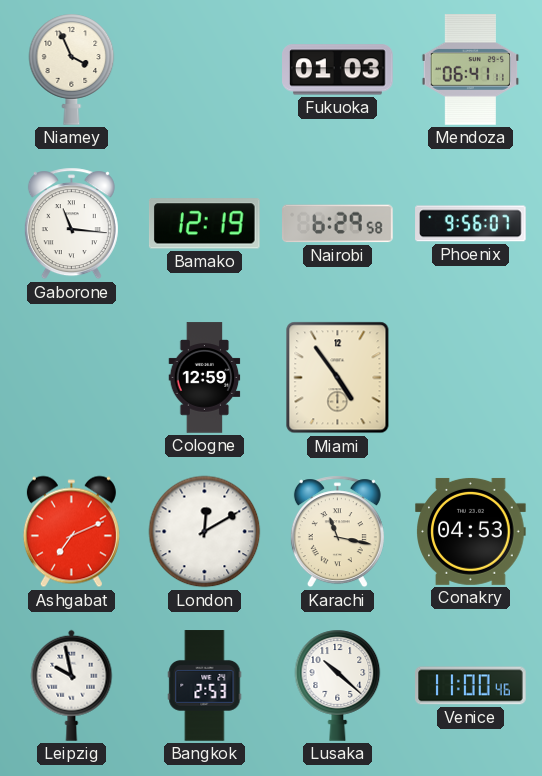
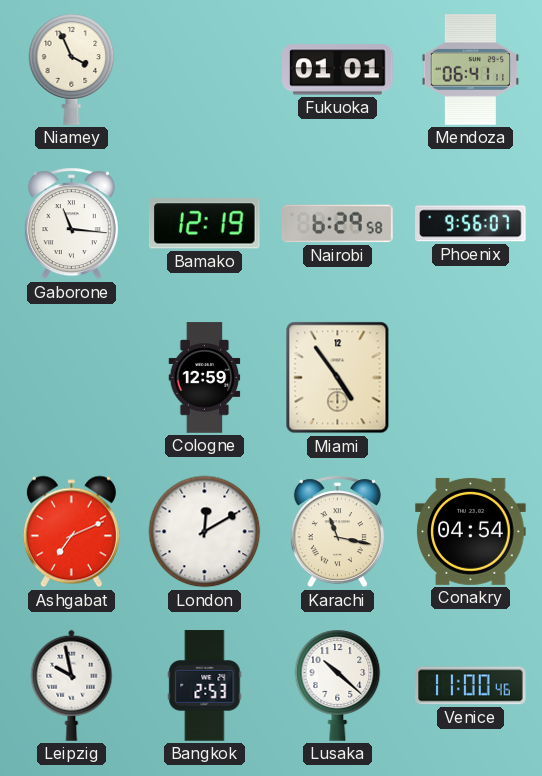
Fukuoka: 01:03 -> 01:01 (338, 70)
Conakry: 04:53 -> 04:54 (471, 531)
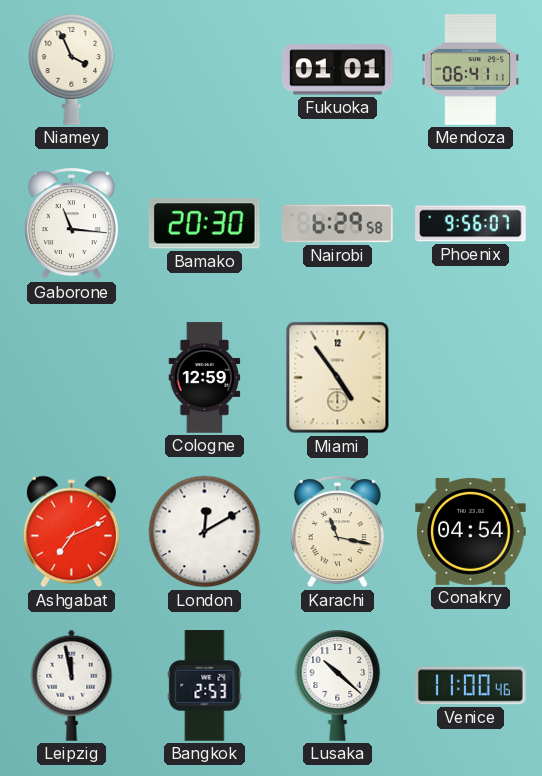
Bamako: 12:19 -> 20:30 (204, 224)
Leipzig: 9:58 -> 11:58 (72, 685)
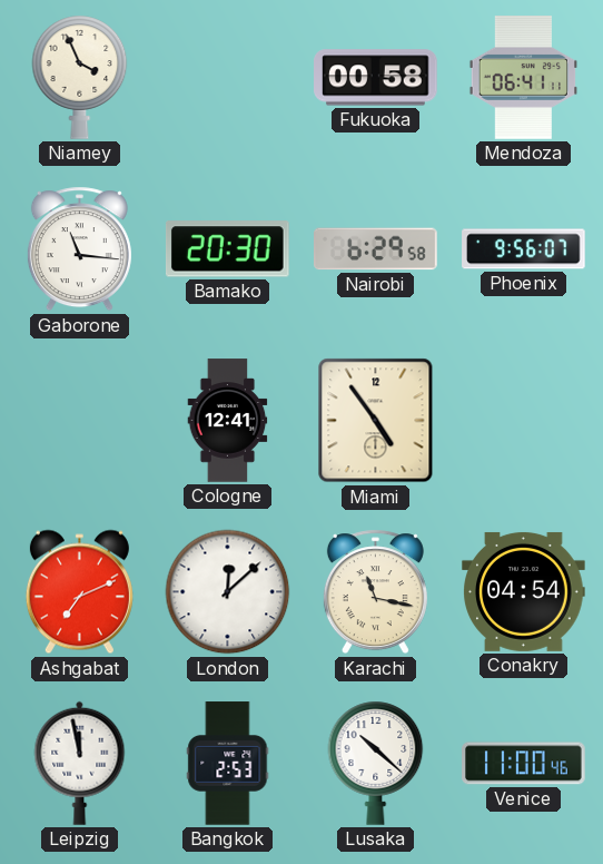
Fukuoka: 01:01 -> 00:58 (376, 78)
Cologne: 12:59 -> 12:41 (228, 421)
London: 12:10 -> 12:08 (228, 592)
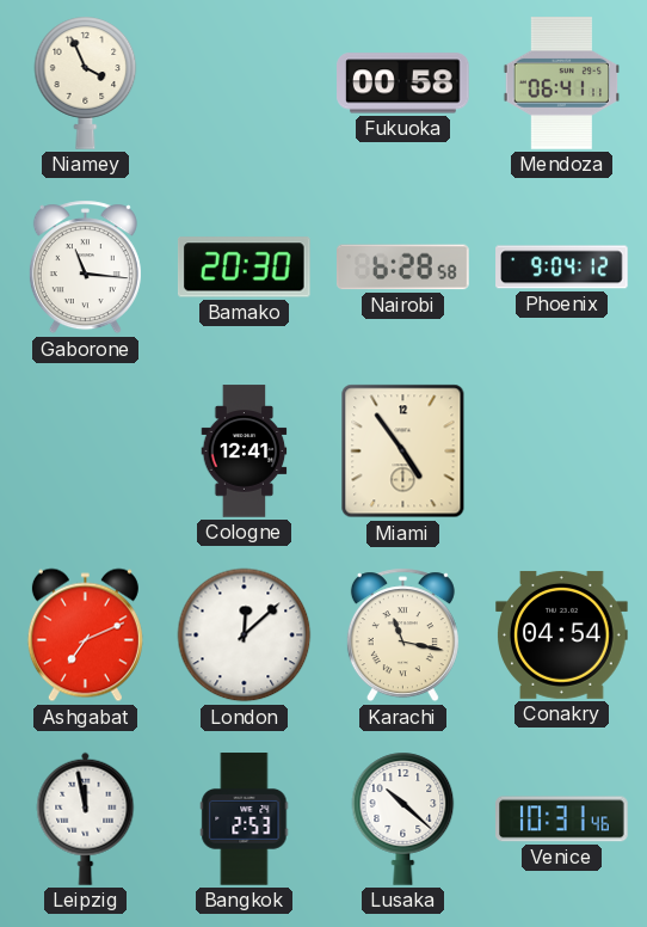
Nairobi: 6:29 -> 6:28 (403, 268)
Phoenix: 9:56 -> 9:04 (562, 268)
Venice: 11:00 -> 10:31 (562, 819)
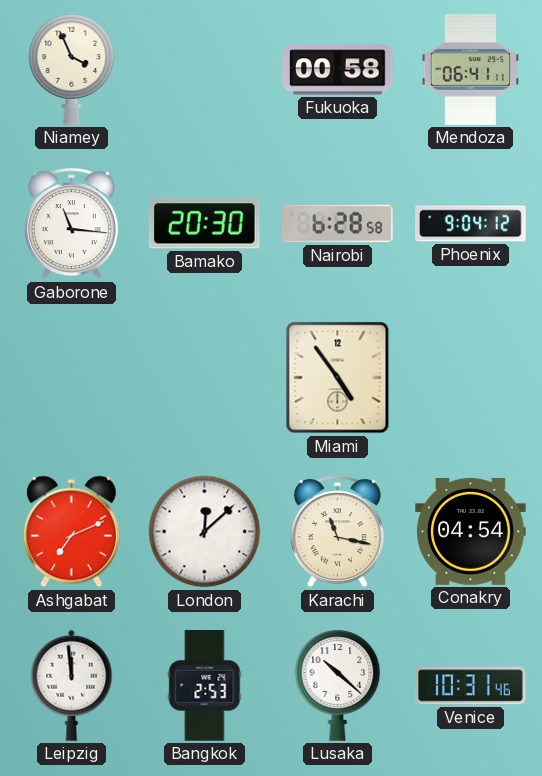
Cologne: 12:41 -> none (245, 452)
Leipzig: 11:58 -> 11:59 (72, 685)
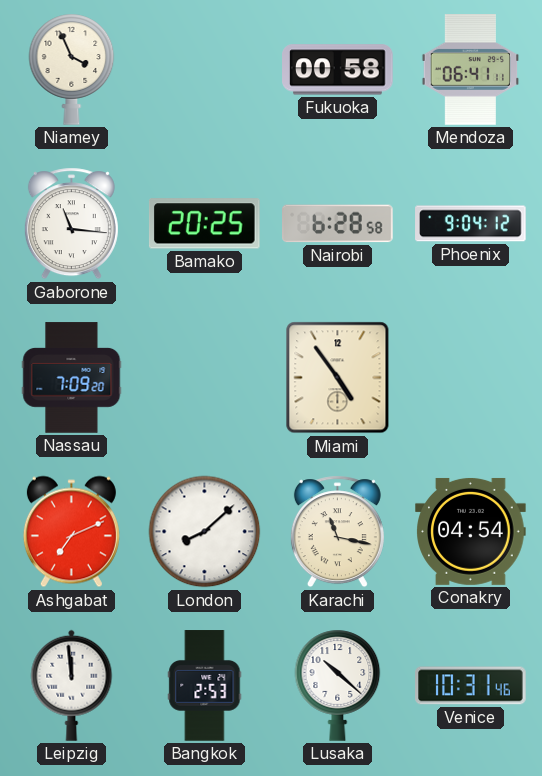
Bamako: 20:30 -> 20:25 (204, 224)
Nassau: none -> 7:09 (72, 378)
London: 12:08 -> 8:08 (205, 532)
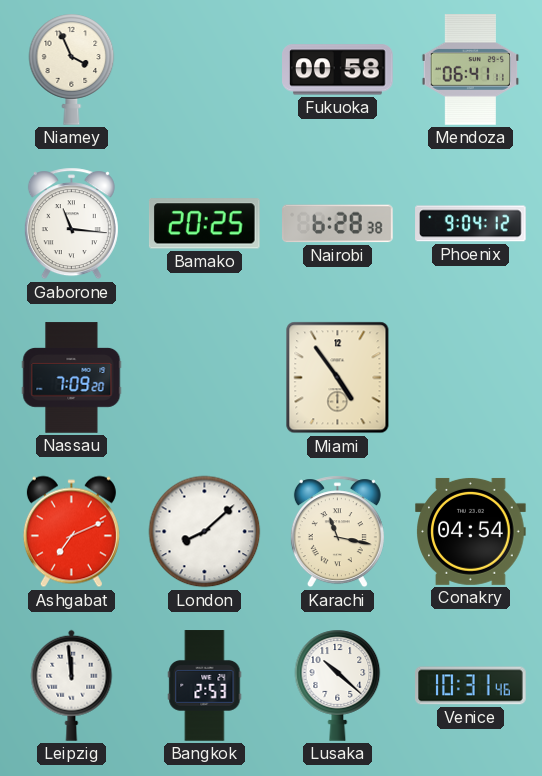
Nairobi: 6:28:58 -> 6:28:38 (338, 224)
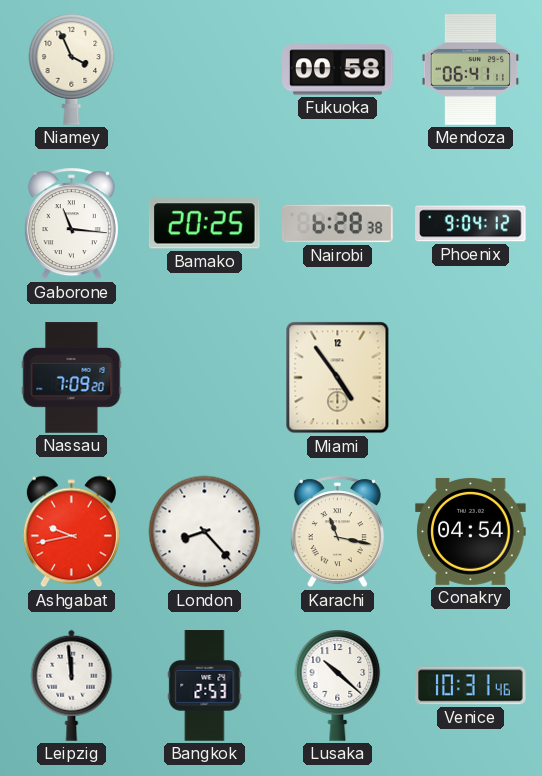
Ashgabat: 7:11 -> 9:43 (71, 532)
London: 8:08 -> 8:23 (205, 532)
